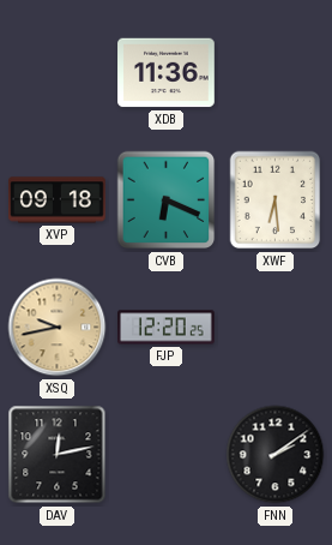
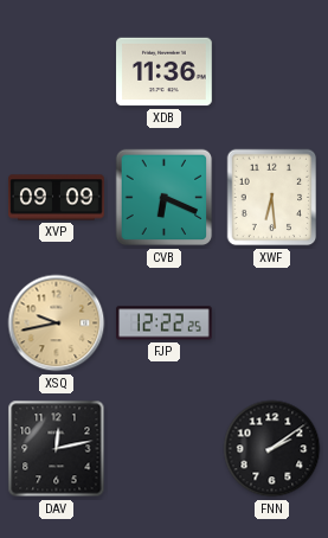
XVP: 09:18 -> 09:09 (57, 198)
FJP: 12:20 -> 12:22 (165, 324)
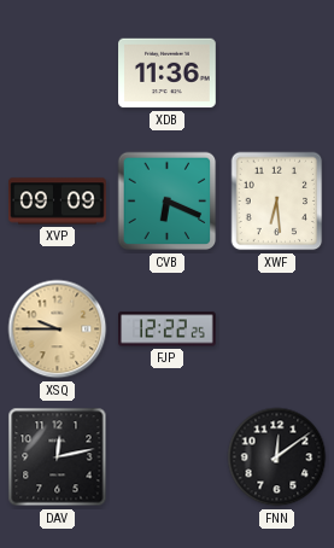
XSQ: 9:43 -> 9:45 (58, 330)
FNN: 2:09 -> 12:09 (277, 457)
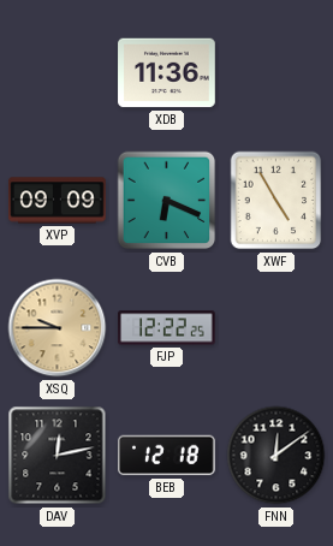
XWF: 6:29 -> 4:55 (276, 201)
BEB: none -> 12:18 (167, 456)
